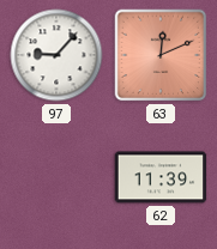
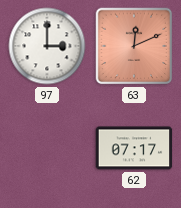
97: 9:07 -> 3:00 (47, 46)
62: 11:39 -> 07:17 (134, 148)
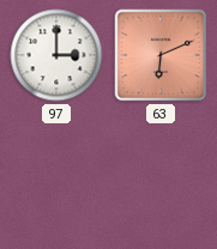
63: 12:11 -> 6:11 (161, 55)
62: 07:17 -> none (134, 148)
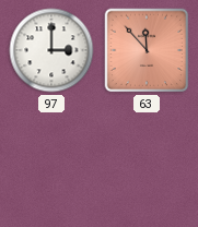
63: 6:11 -> 11:53 (147, 50)
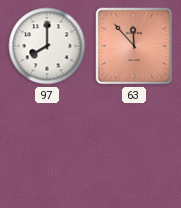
97: 3:00 -> 8:00 (47, 46)
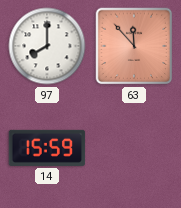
14: none -> 15:59 (47, 148)
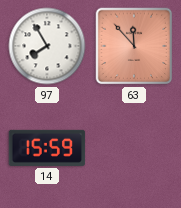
97: 8:00 -> 7:55 (47, 46)
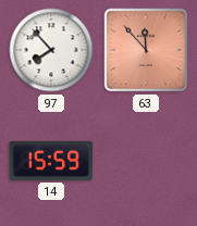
97: 7:55 -> 7:53 (51, 50)
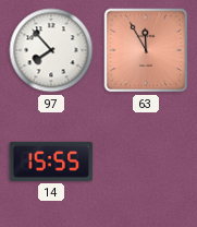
63: 11:53 -> 11:55 (146, 50)
14: 15:59 -> 15:55 (51, 162)
